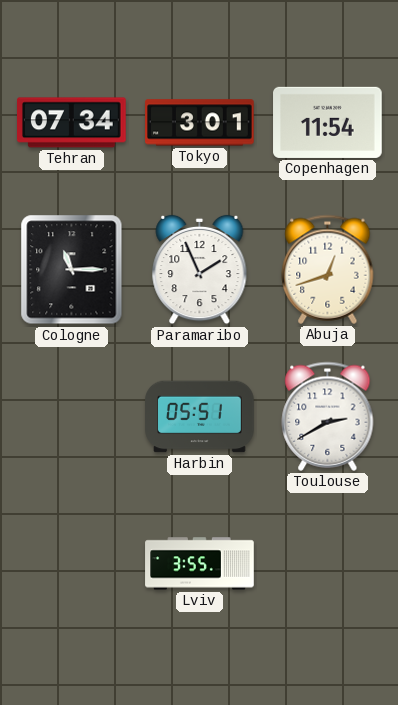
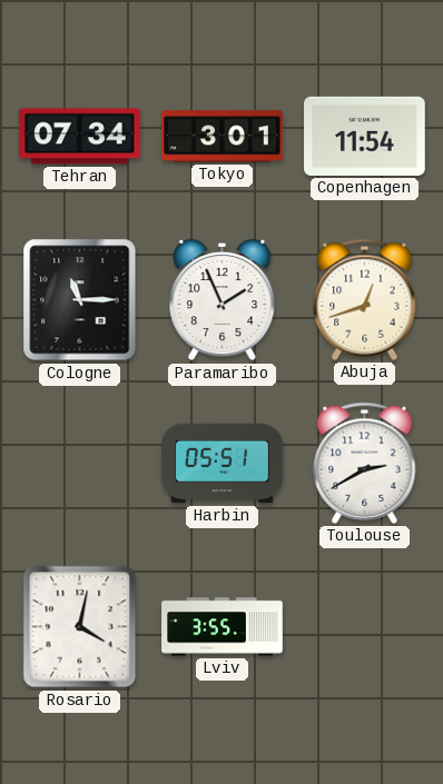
Rosario: none -> 4:02 (80, 627)
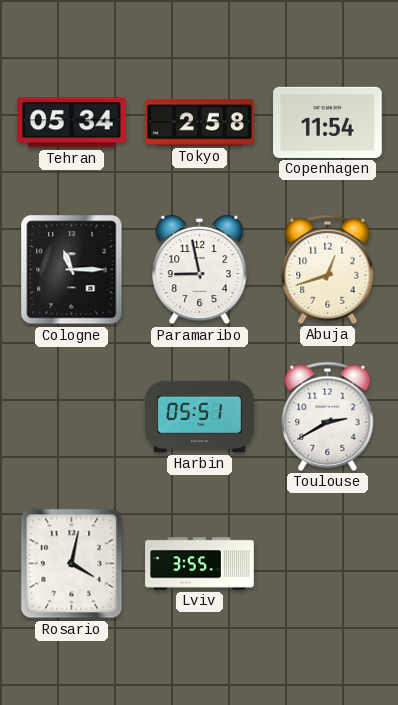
Tehran: 07:34 -> 05:34 (72, 123)
Tokyo: 3:01 -> 2:58 (200, 123)
Paramaribo: 1:56 -> 8:58 (200, 270)
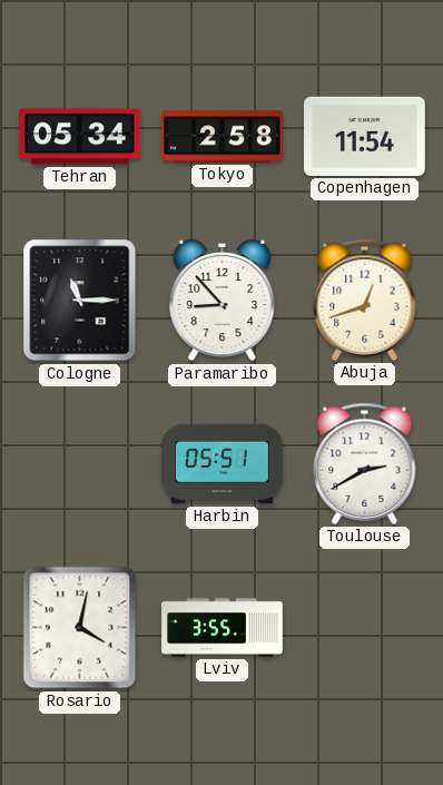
Paramaribo: 8:58 -> 8:53 (223, 301)
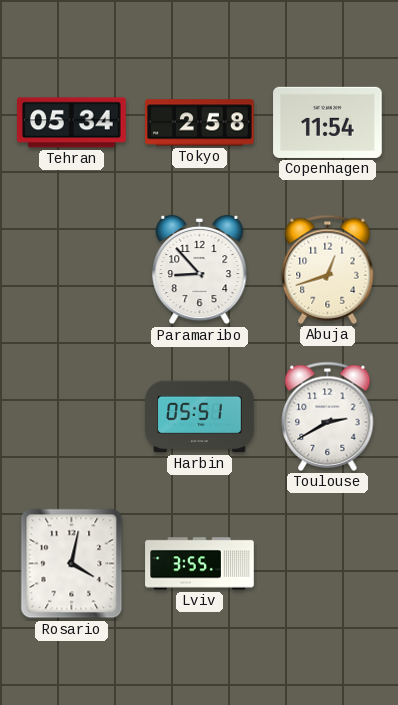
Cologne: 11:15 -> none (80, 301)
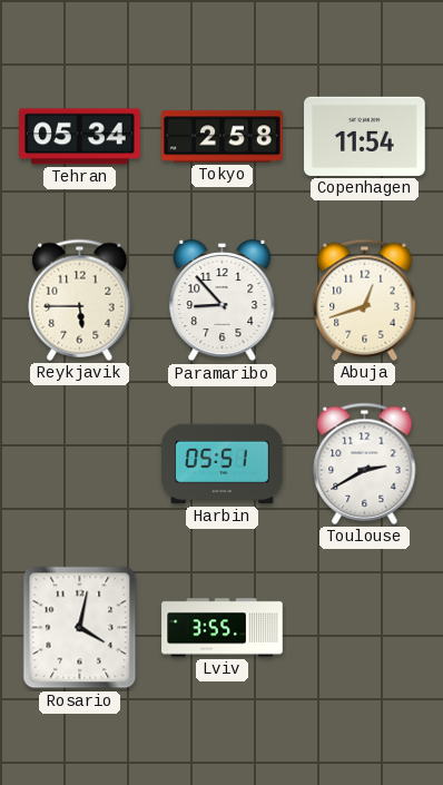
Reykjavik: none -> 5:45 (80, 300)
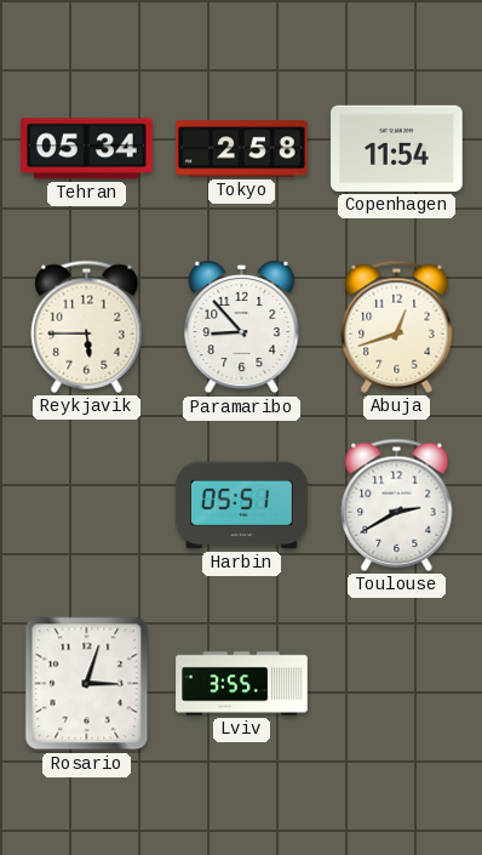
Rosario: 4:02 -> 3:03 (87, 684)
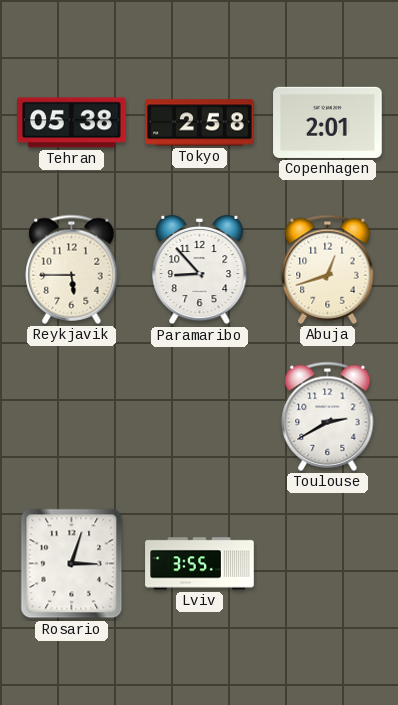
Tehran: 05:34 -> 05:38 (72, 123)
Copenhagen: 11:54 -> 2:01 (328, 122)
Harbin: 05:51 -> none (242, 506)
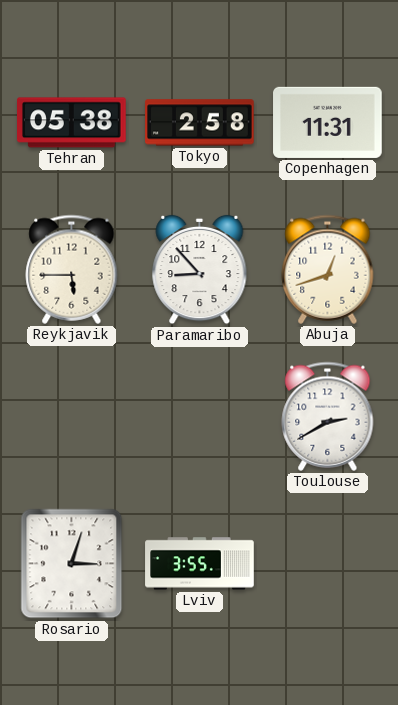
Copenhagen: 2:01 -> 11:31 (328, 122)
